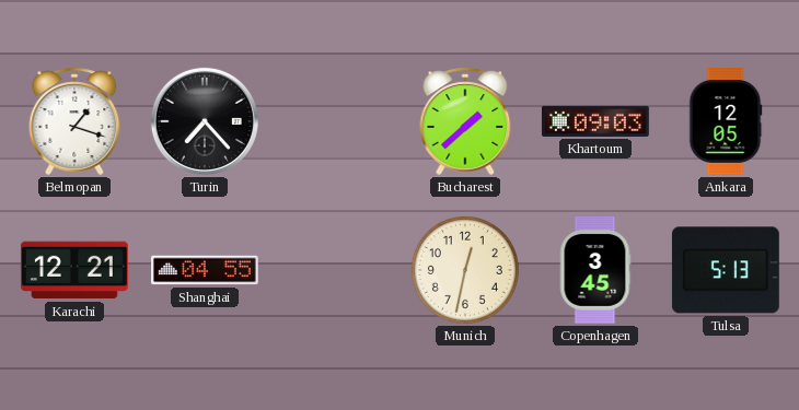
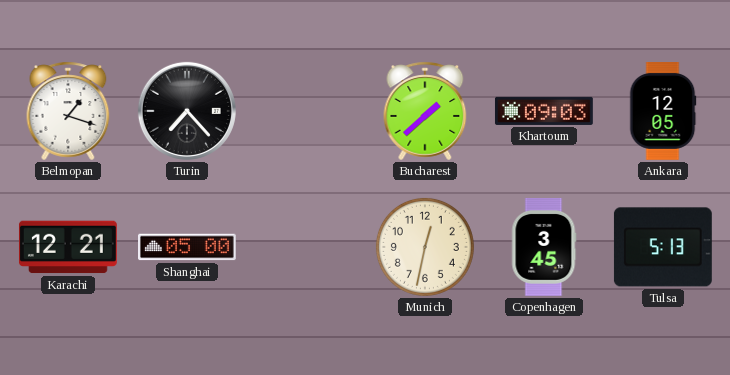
Shanghai: 04:55 -> 05:00 (188, 247)
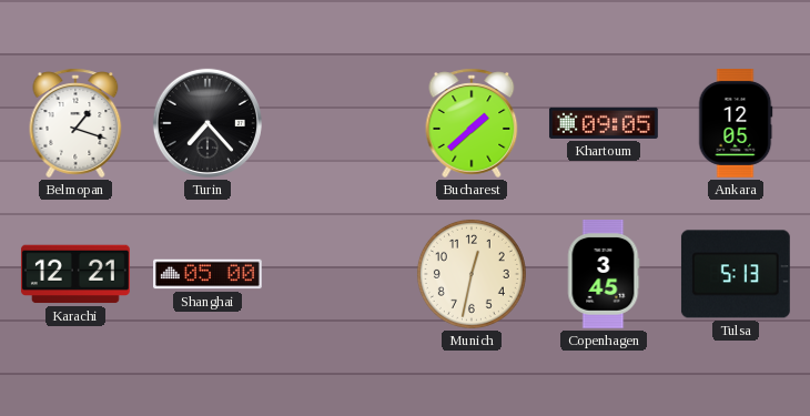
Khartoum: 09:03 -> 09:05 (604, 123)
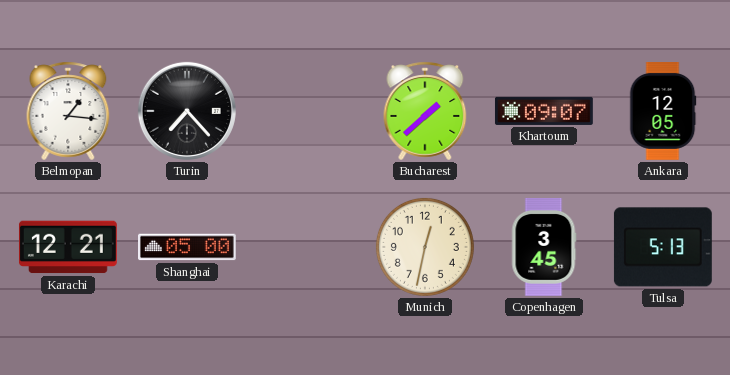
Belmopan: 1:18 -> 1:16 (68, 111)
Khartoum: 09:05 -> 09:07 (544, 111)
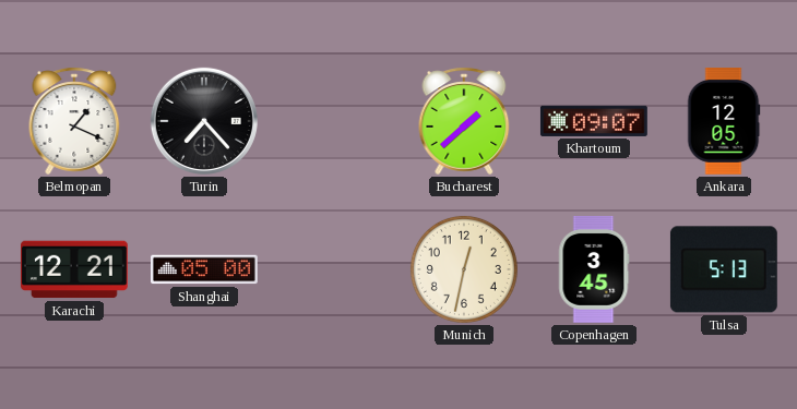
Belmopan: 1:16 -> 1:19 (74, 121)
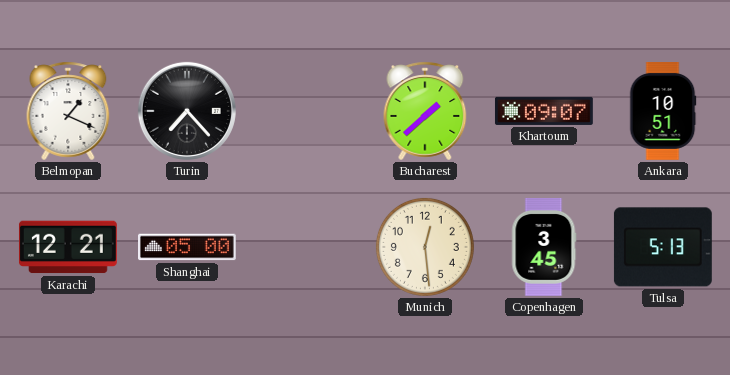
Ankara: 12:05 -> 10:51 (663, 112)
Munich: 12:32 -> 12:29 (425, 247)
